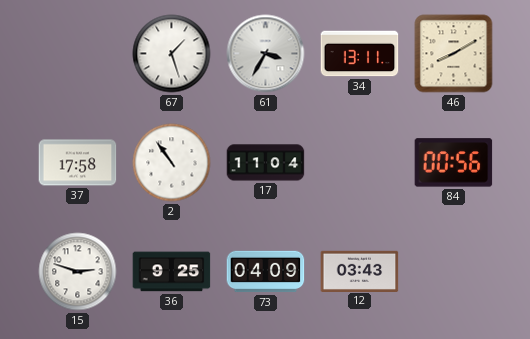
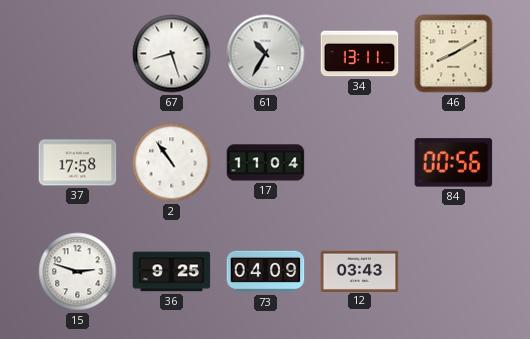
67: 1:27 -> 8:27 (172, 54)
61: 3:35 -> 10:35 (266, 54)
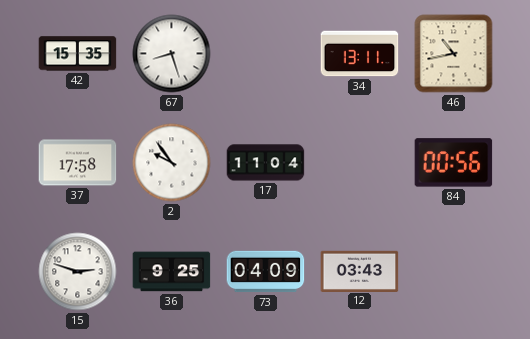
42: none -> 15:35 (78, 54)
61: 10:35 -> none (266, 54)
46: 8:10 -> 10:43 (454, 54)
2: 10:54 -> 9:54 (172, 163)
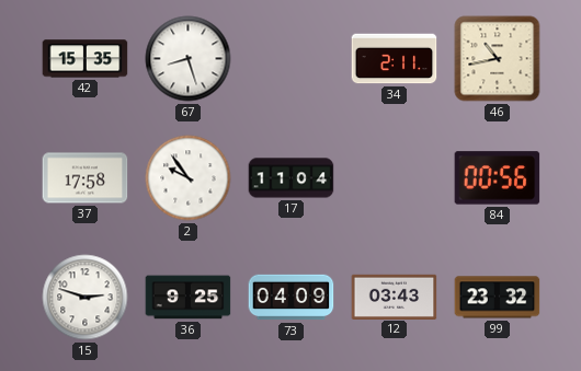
34: 13:11 -> 2:11 (395, 59)
99: none -> 23:32 (498, 298)
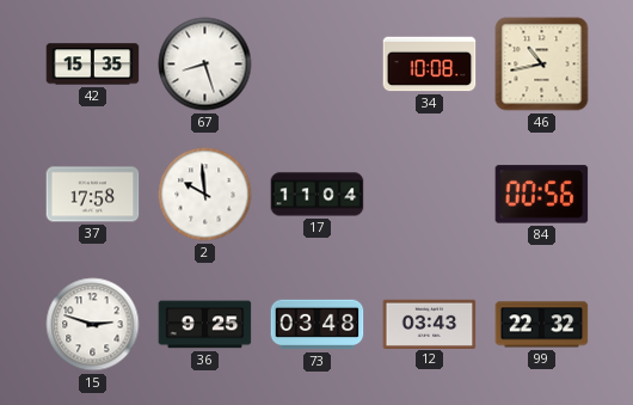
34: 2:11 -> 10:08 (430, 65)
2: 9:54 -> 9:59 (205, 195)
73: 04:09 -> 03:48 (318, 325)
99: 23:32 -> 22:32 (542, 325)
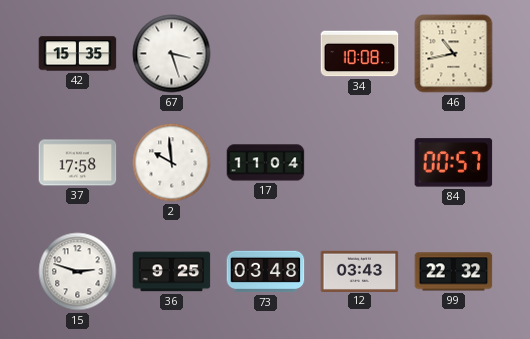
67: 8:27 -> 3:27 (172, 54)
84: 00:56 -> 00:57 (454, 163)
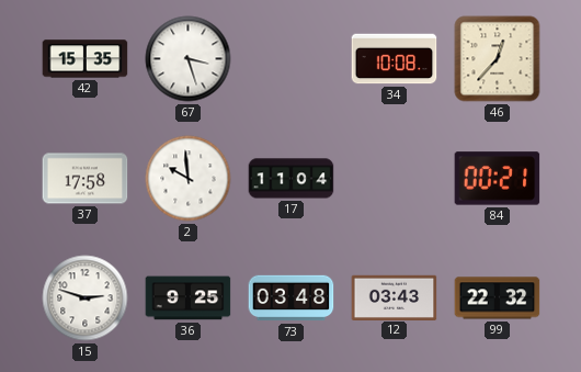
46: 10:43 -> 12:37 (498, 59)
84: 00:57 -> 00:21 (498, 179)
